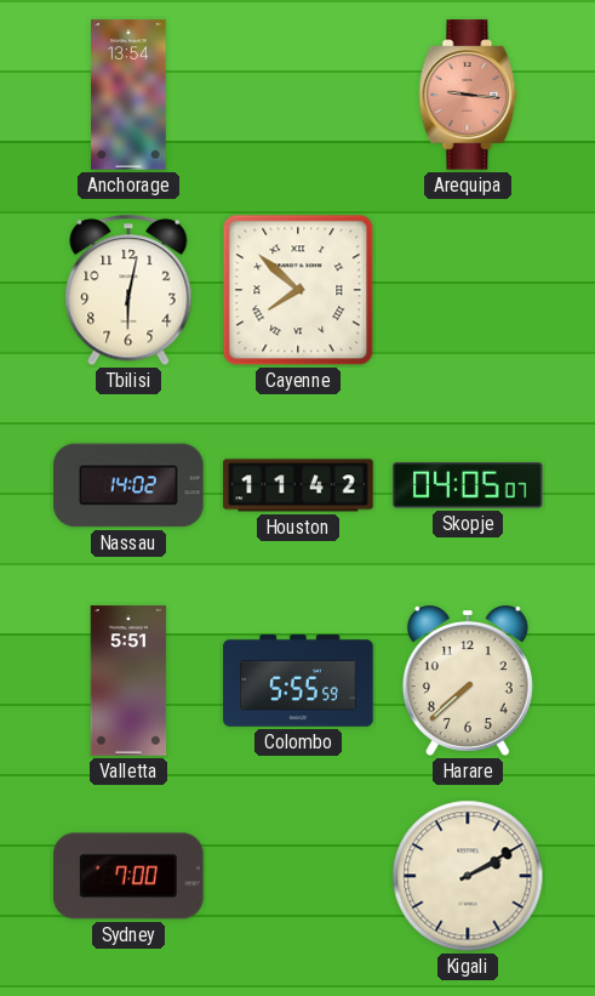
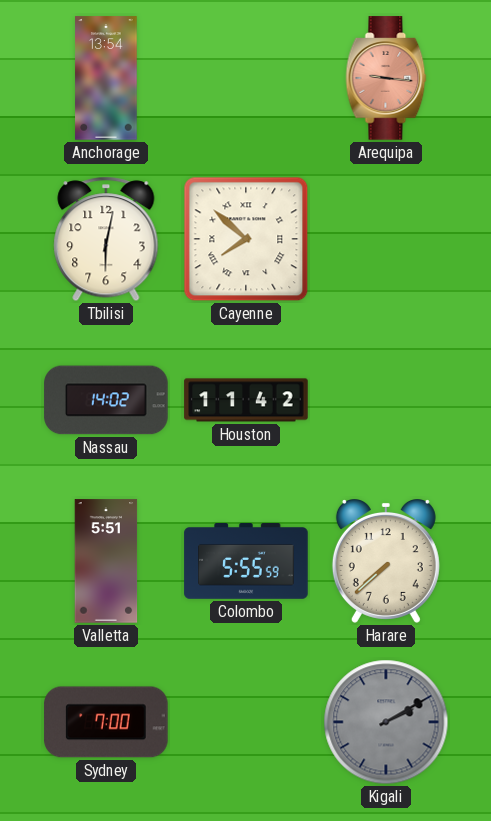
Skopje: 04:05 -> none (468, 486)
Kigali dial: cream -> grey (386, 722)
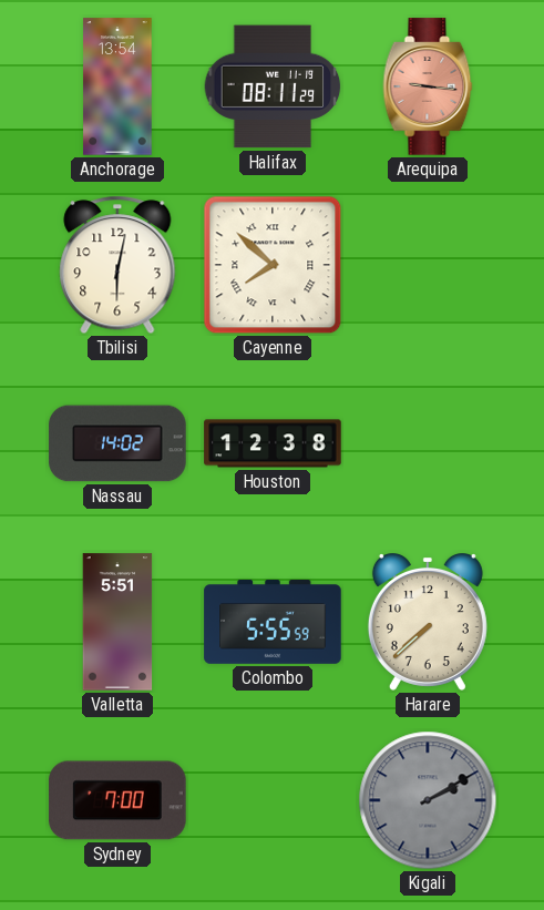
Halifax: none -> 08:11 (273, 86)
Houston: 11:42 -> 12:38 (273, 443)
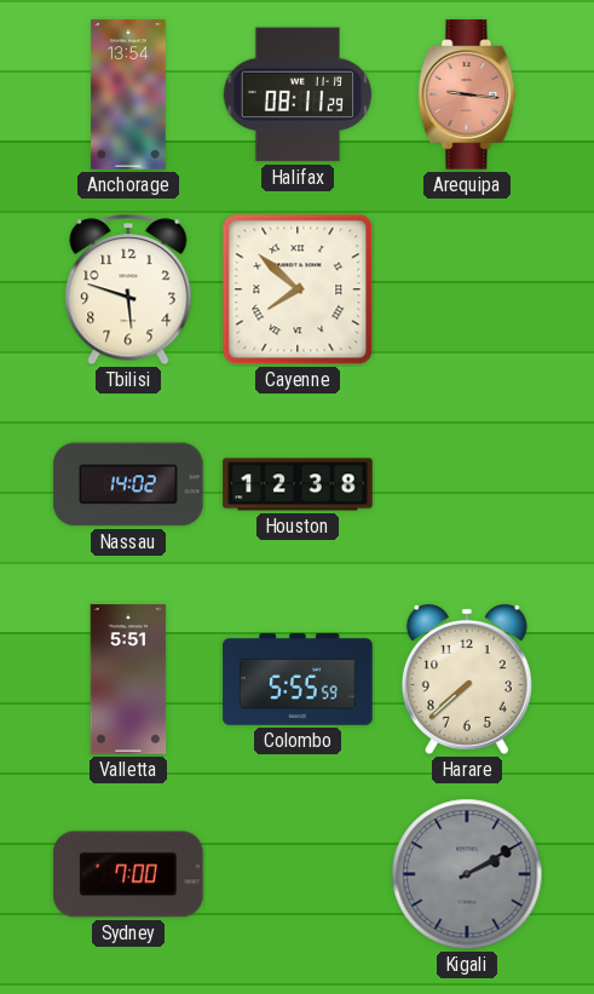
Tbilisi: 6:02 -> 5:48 (128, 289)
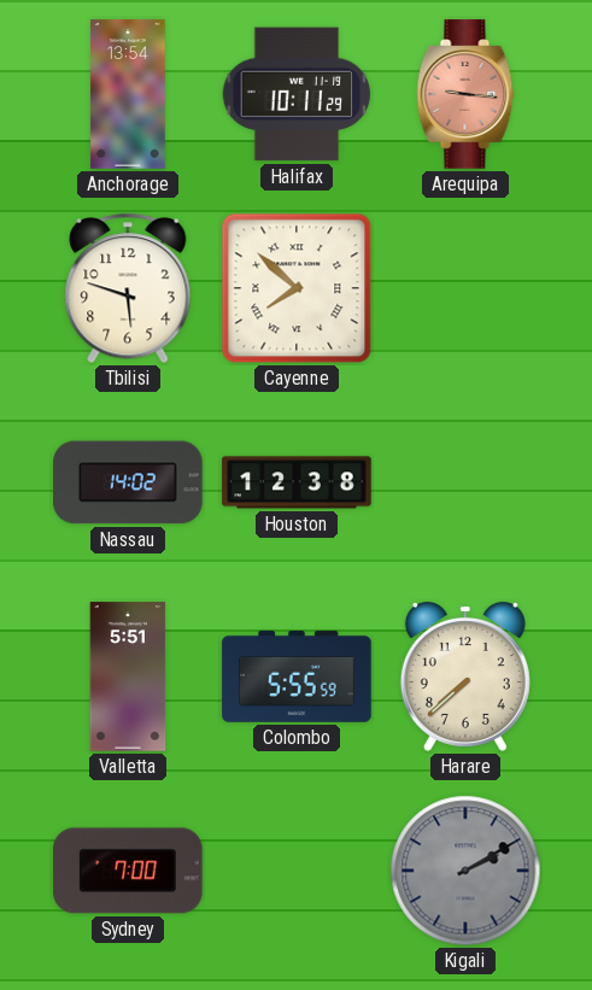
Halifax: 08:11 -> 10:11 (297, 94)
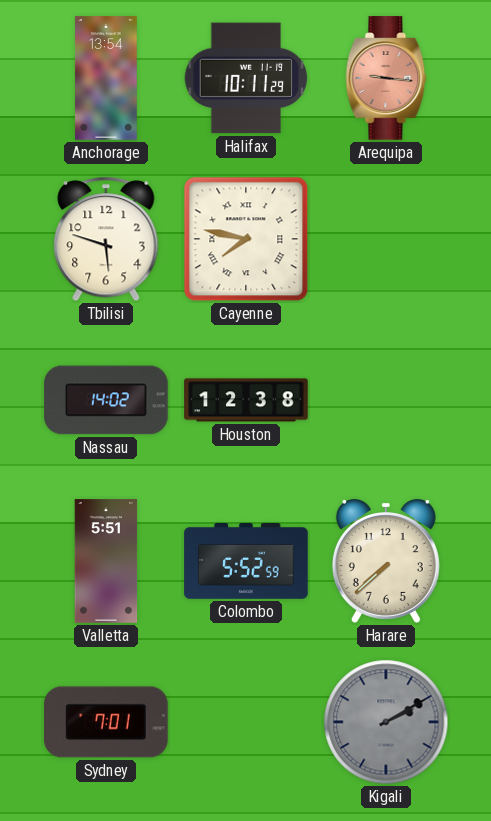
Cayenne: 7:52 -> 7:47 (246, 239)
Colombo: 5:55 -> 5:52 (246, 561)
Sydney: 7:00 -> 7:01 (106, 722)
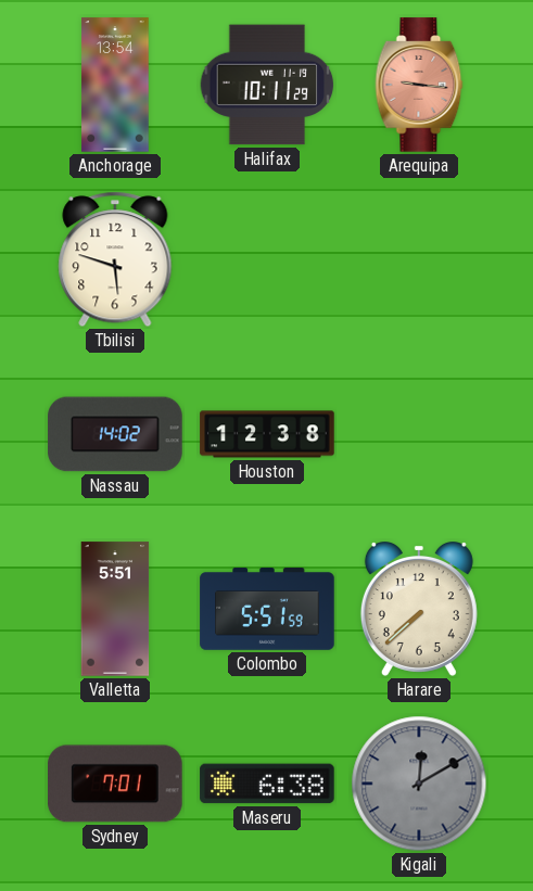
Cayenne: 7:47 -> none (246, 239)
Colombo: 5:52 -> 5:51 (267, 609)
Maseru: none -> 6:38 (267, 784)
Kigali: 2:10 -> 12:10 (419, 784)
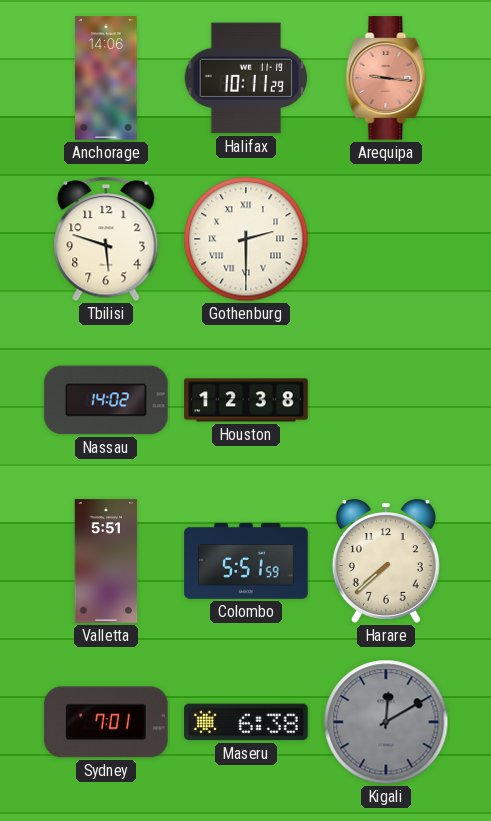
Anchorage: 13:54 -> 14:06 (106, 78)
Gothenburg: none -> 2:30 (246, 239)
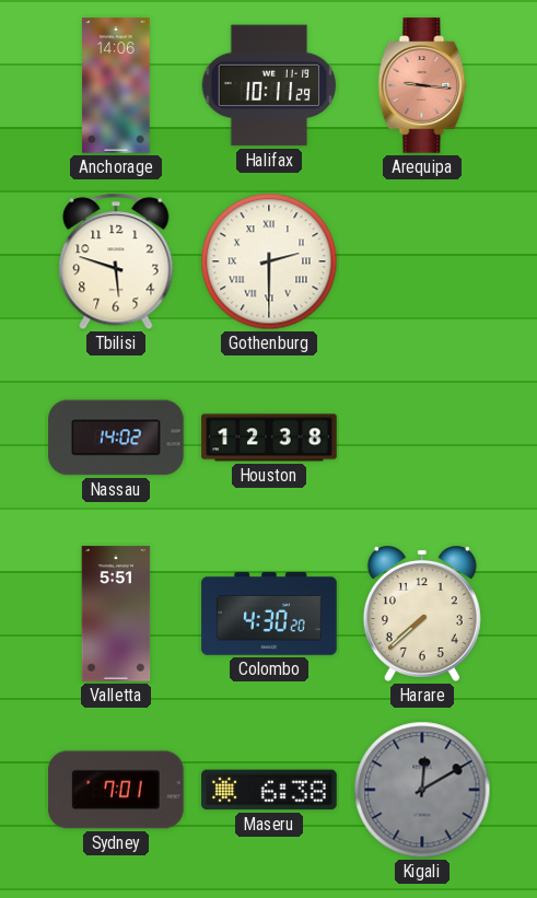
Colombo: 5:51 -> 4:30 (269, 614)
